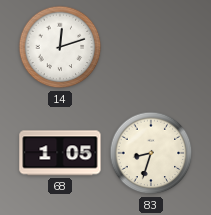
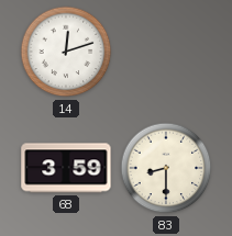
68: 1:05 -> 3:59 (66, 168)
83: 8:33 -> 8:30 (166, 168)
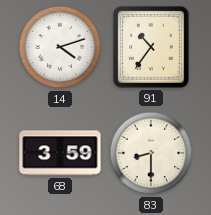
14: 12:12 -> 4:12 (60, 47)
91: none -> 10:36 (151, 47)
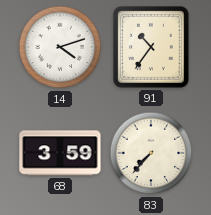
83: 8:30 -> 7:37 (151, 153)
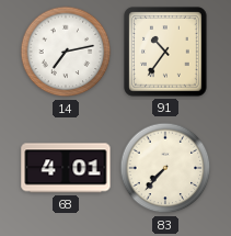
14: 4:12 -> 7:13 (66, 52)
68: 3:59 -> 4:01 (66, 168)
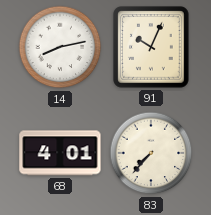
14: 7:13 -> 8:13 (60, 47)
91: 10:36 -> 10:04 (151, 47)
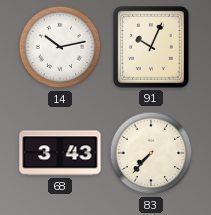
14: 8:13 -> 10:13 (60, 47)
68: 4:01 -> 3:43 (60, 153)
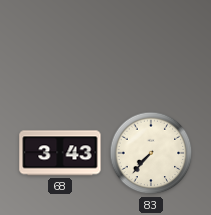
14: 10:13 -> none (60, 47)
91: 10:04 -> none (151, 47)
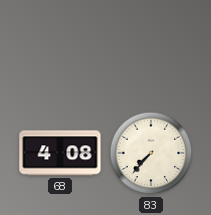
68: 3:43 -> 4:08 (60, 153)
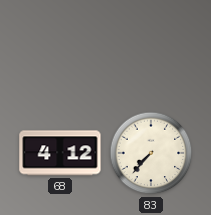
68: 4:08 -> 4:12 (60, 153)
